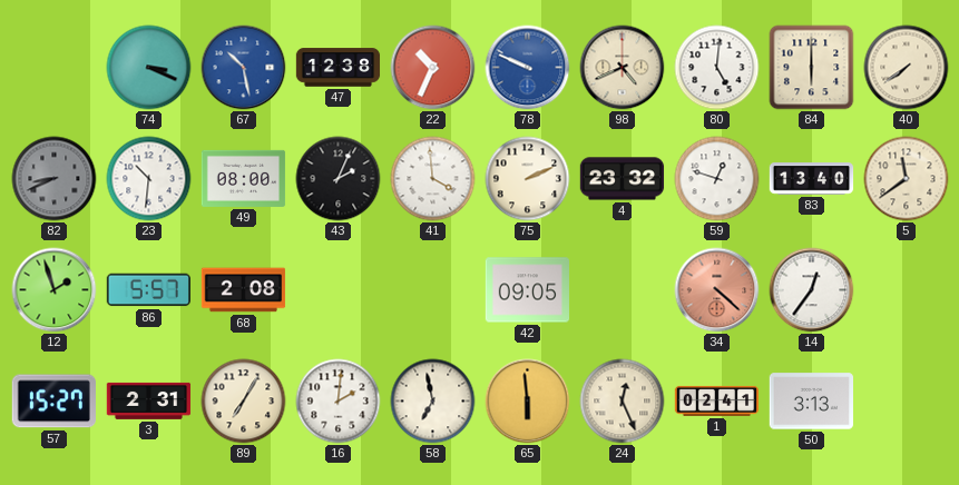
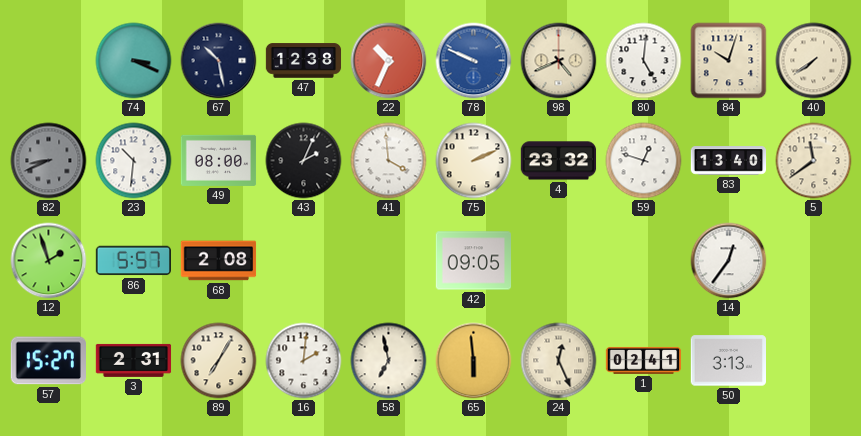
67 dial: blue -> navy (219, 61)
84: 6:00 -> 10:03 (729, 61)
34: 4:22 -> none (717, 290)
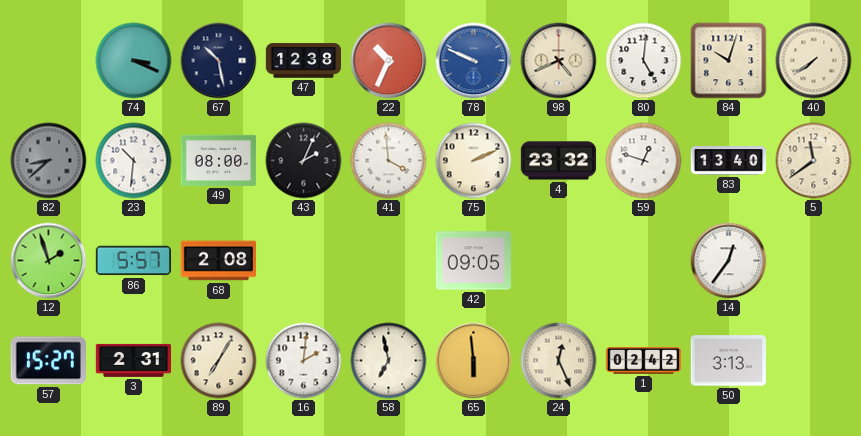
82: 8:41 -> 8:38 (49, 161)
1: 02:41 -> 02:42 (644, 360)
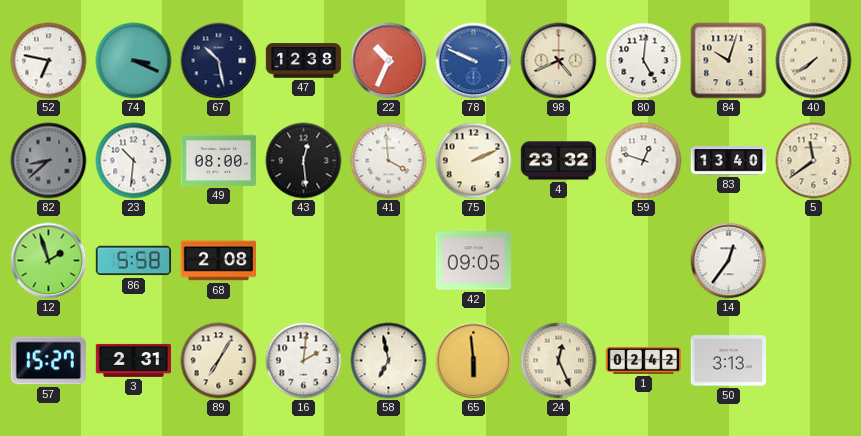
52: none -> 6:47 (49, 61)
43: 2:04 -> 12:29 (304, 161)
86: 5:57 -> 5:58 (133, 261)
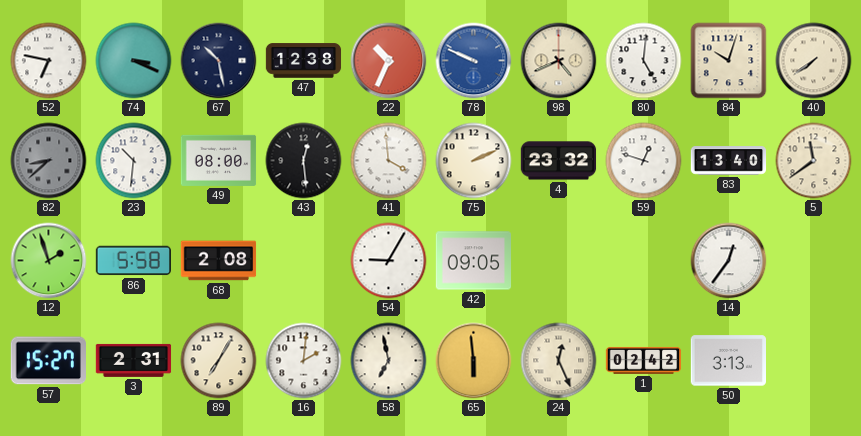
54: none -> 9:05 (389, 261)
